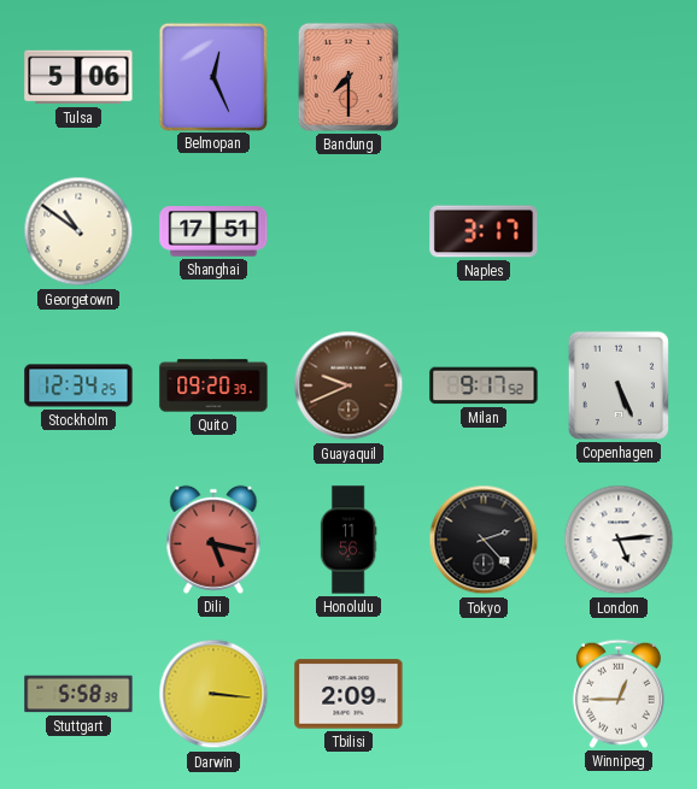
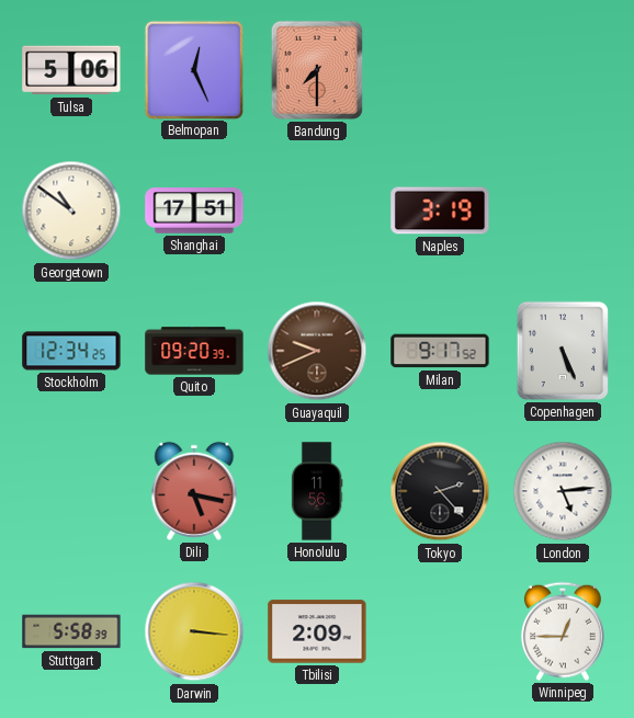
Naples: 3:17 -> 3:19 (440, 210)
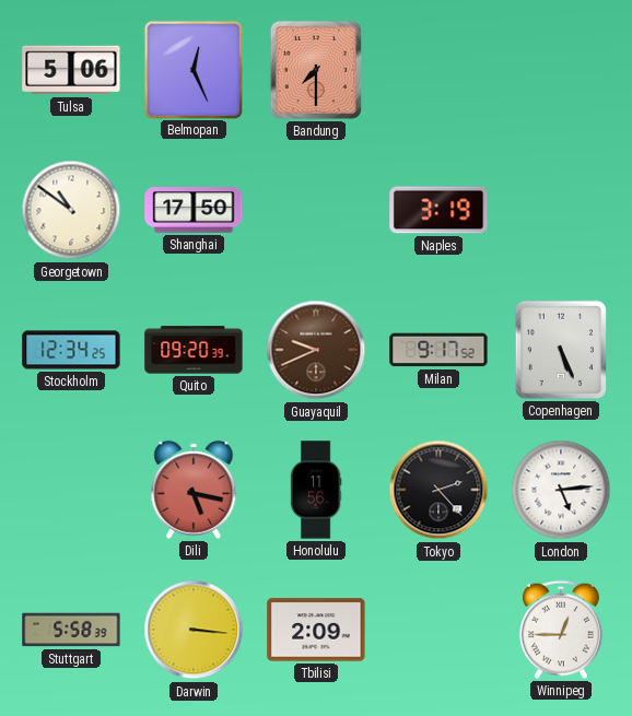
Shanghai: 17:51 -> 17:50 (194, 210)
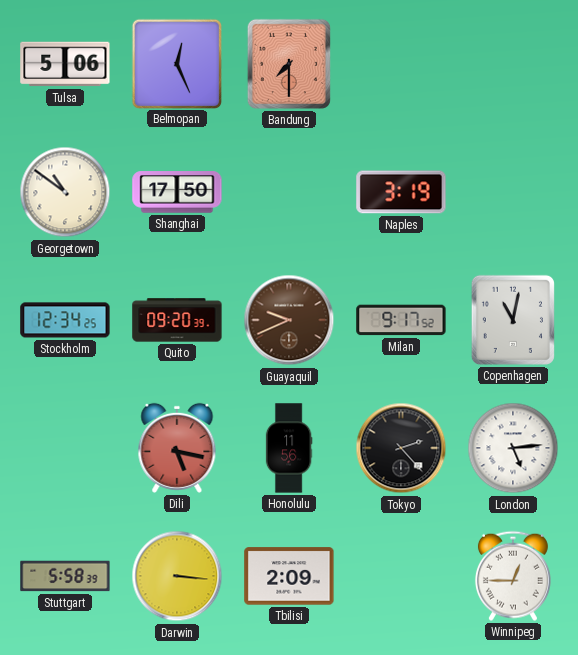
Copenhagen: 5:26 -> 11:02 (513, 320)
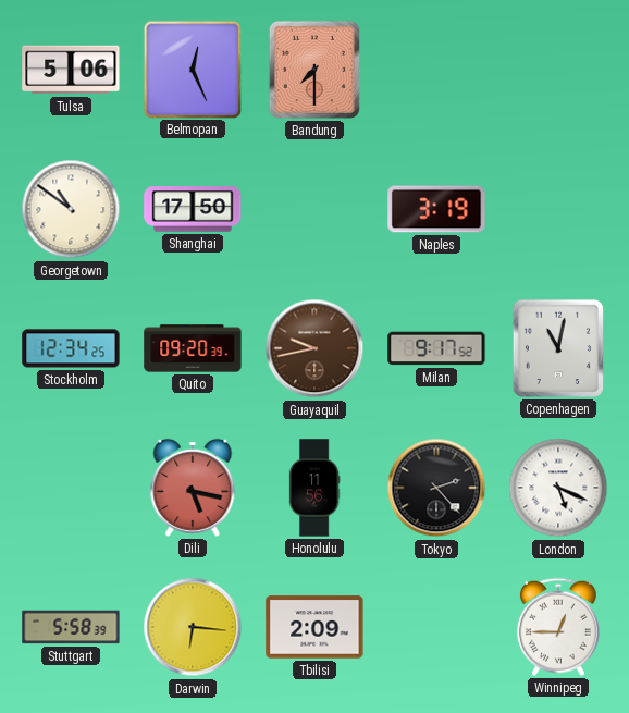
Guayaquil: 9:41 -> 9:43 (314, 348)
London: 5:14 -> 5:19 (558, 488)
Darwin: 3:16 -> 6:16 (193, 627)
